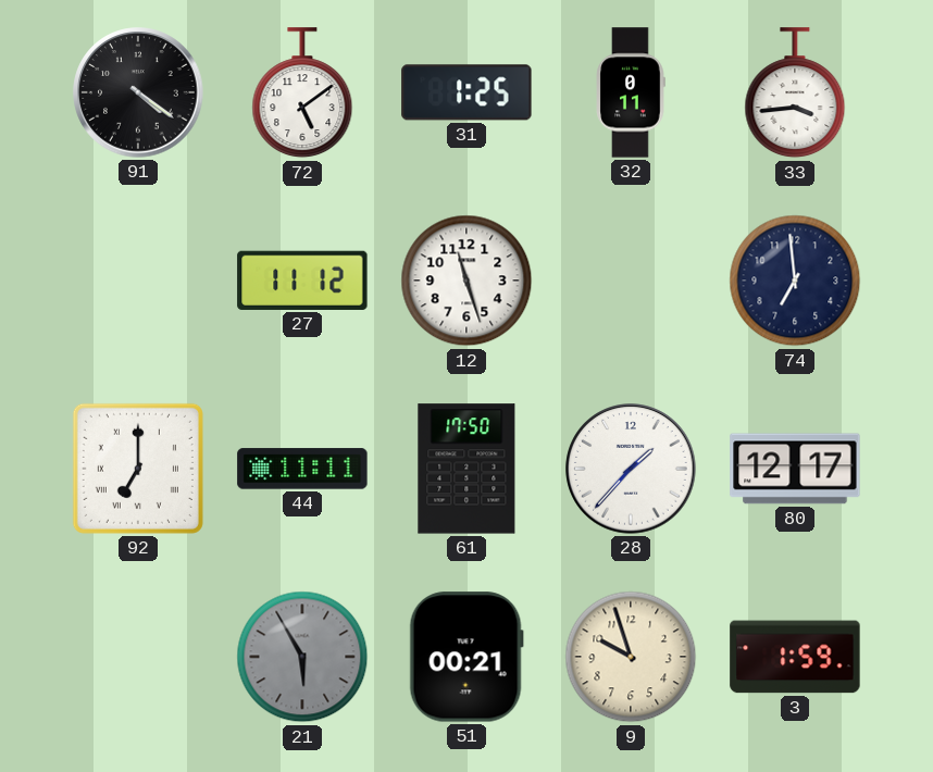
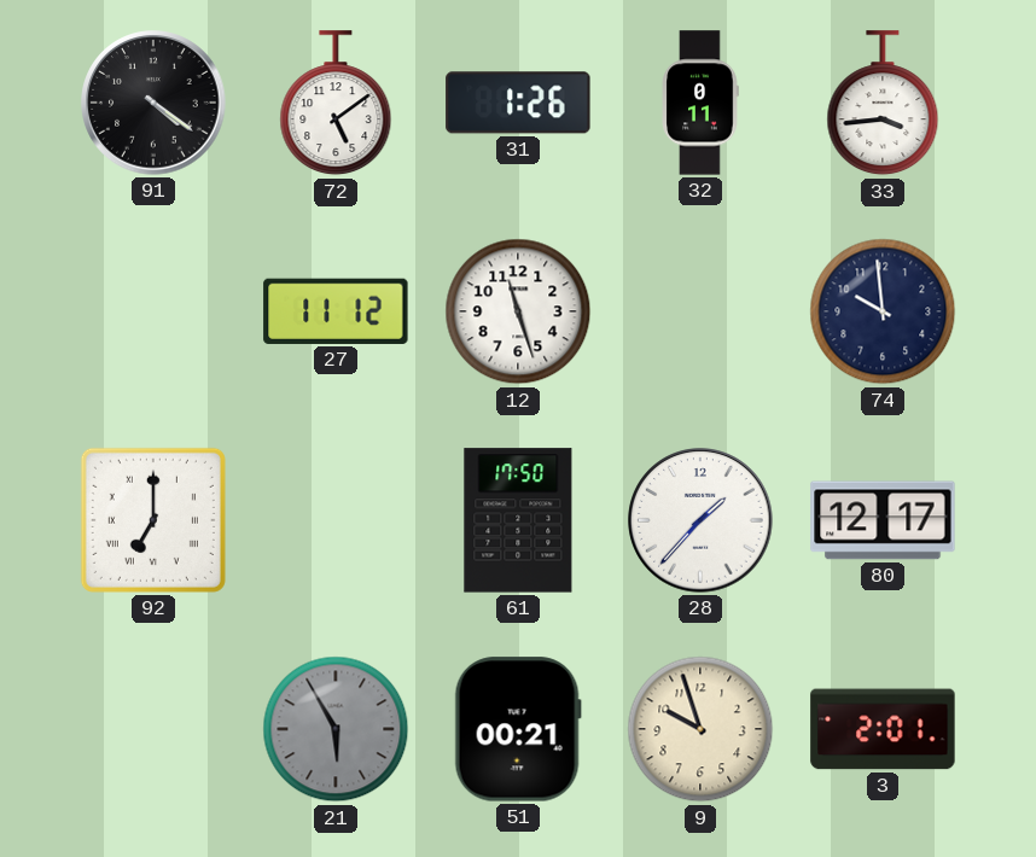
31: 1:25 -> 1:26 (518, 103)
74: 6:59 -> 9:59 (883, 311)
44: 11:11 -> none (302, 469)
3: 1:59 -> 2:01 (883, 729)
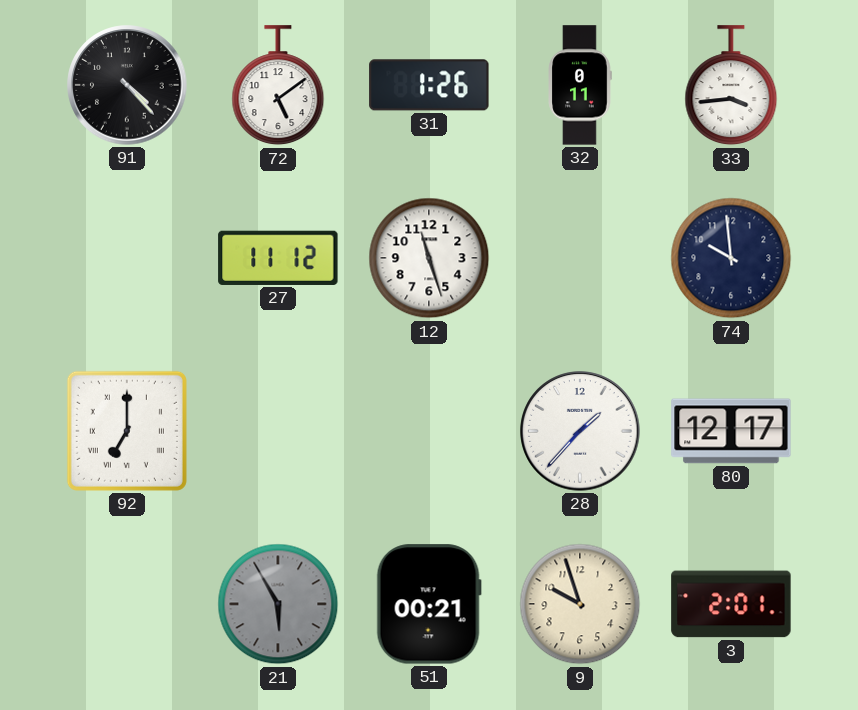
91: 4:21 -> 4:23 (127, 85)
61: 17:50 -> none (518, 520)
